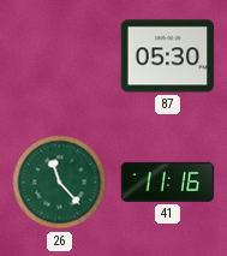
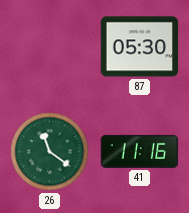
26: 11:23 -> 11:21 (50, 152)
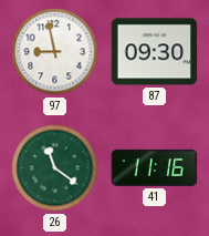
97: none -> 8:58 (55, 52)
87: 05:30 -> 09:30 (155, 52)
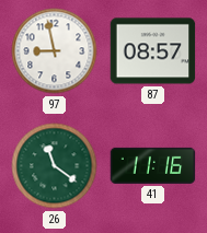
87: 09:30 -> 08:57 (153, 51)
